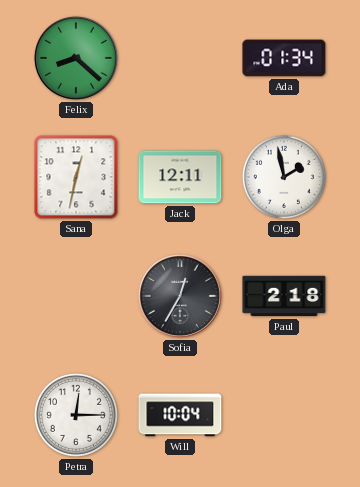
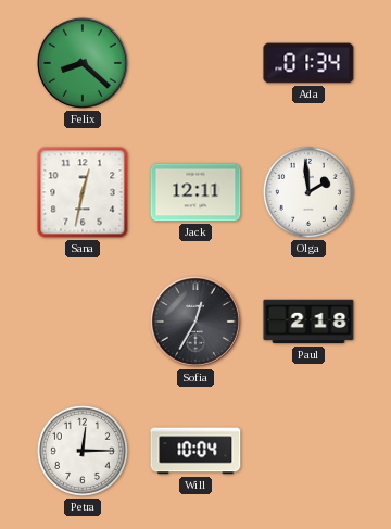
Olga: 1:58 -> 1:59 (308, 192)
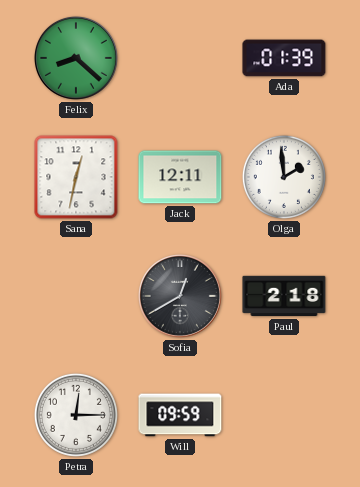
Ada: 01:34 -> 01:39 (284, 58)
Sofia: 12:35 -> 12:40 (180, 296)
Will: 10:04 -> 09:59 (180, 415)
